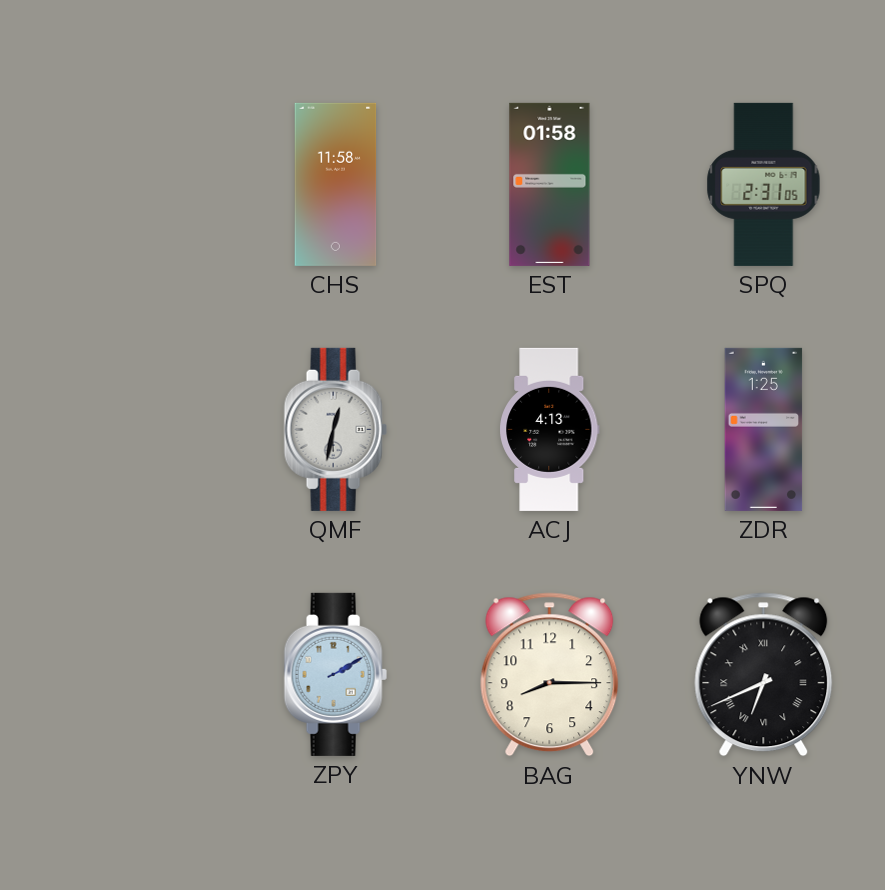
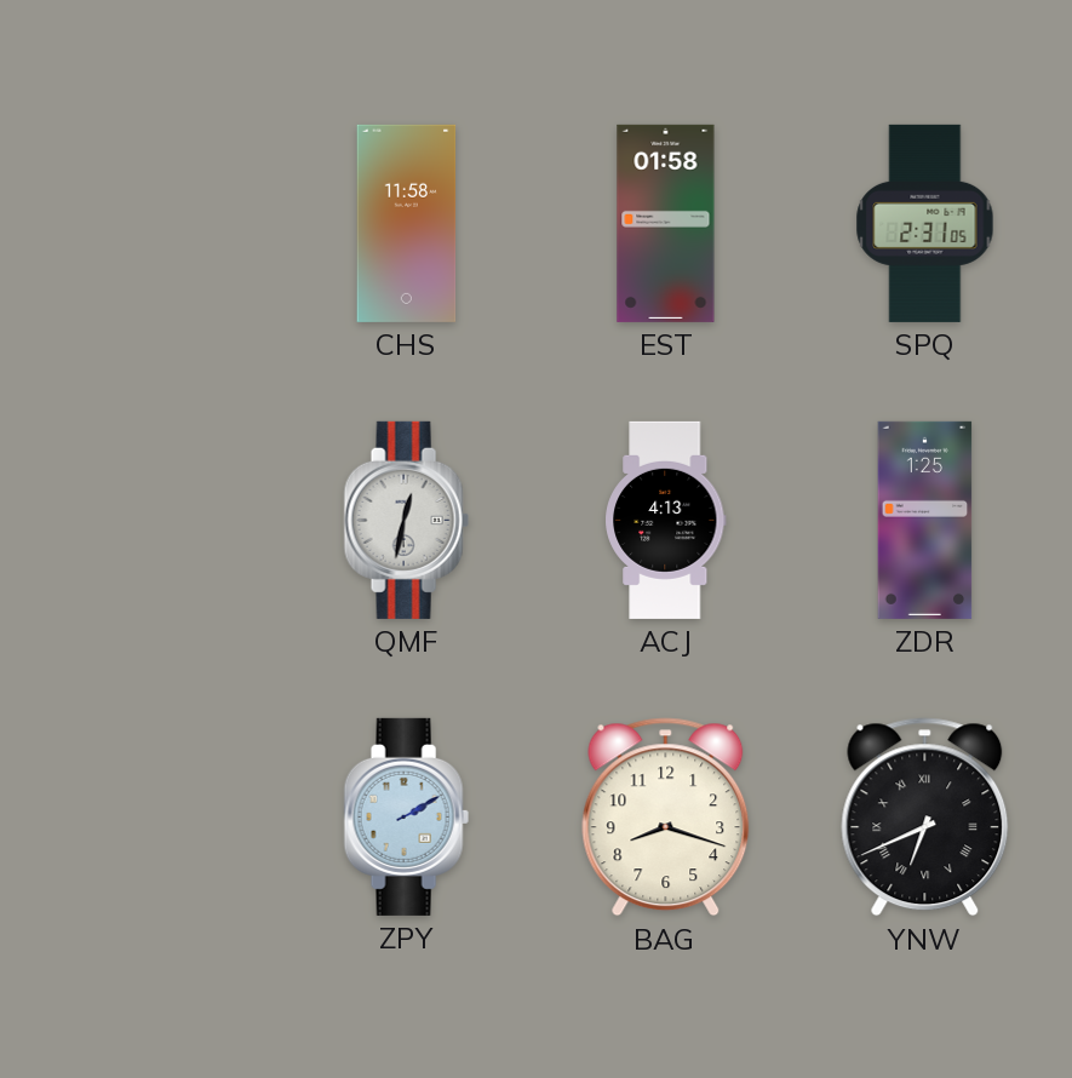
BAG: 8:15 -> 8:18 (666, 818)
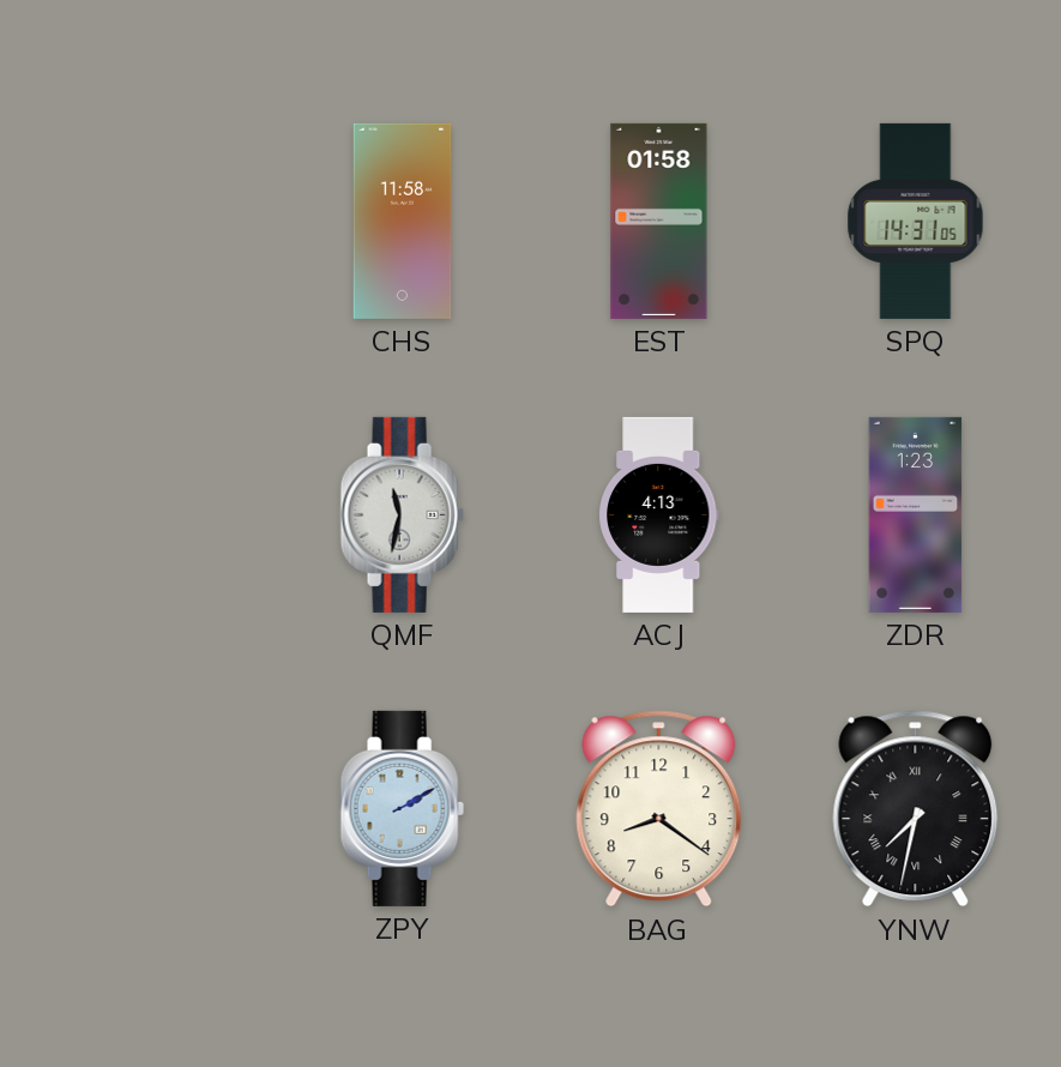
SPQ: 2:31 -> 14:31 (916, 221)
QMF: 12:32 -> 11:32 (402, 514)
ZDR: 1:25 -> 1:23 (916, 514)
BAG: 8:18 -> 8:21 (659, 809)
YNW: 6:41 -> 7:32 (916, 809)
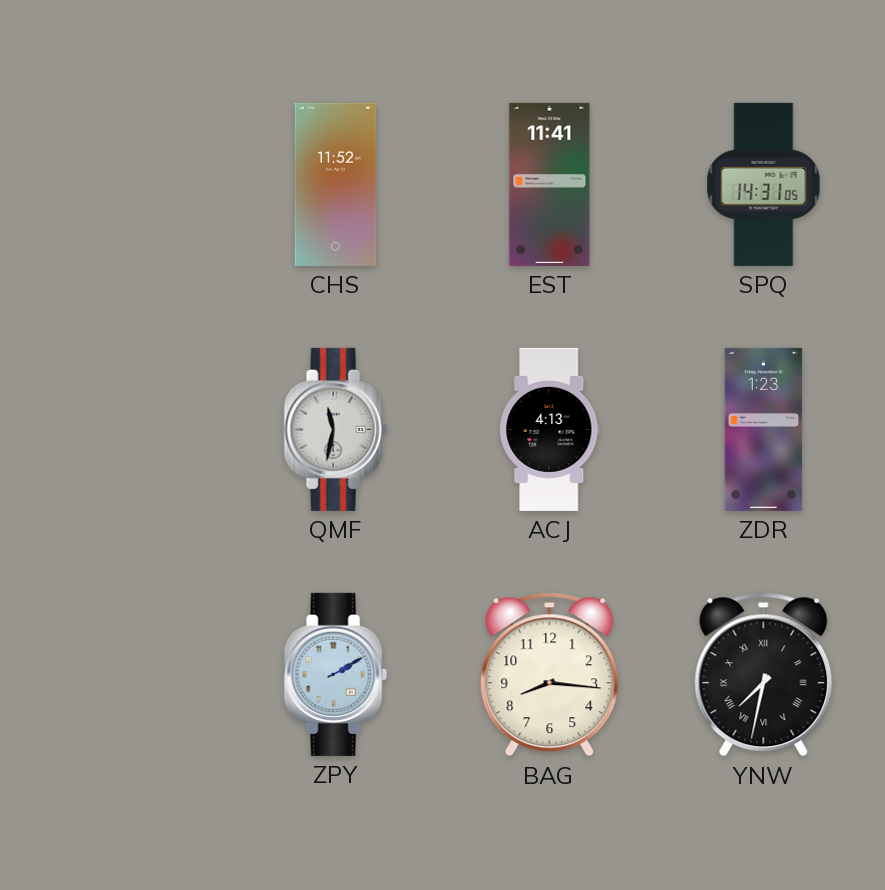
CHS: 11:58 -> 11:52 (336, 184)
EST: 01:58 -> 11:41 (550, 184)
BAG: 8:21 -> 8:16 (550, 675)
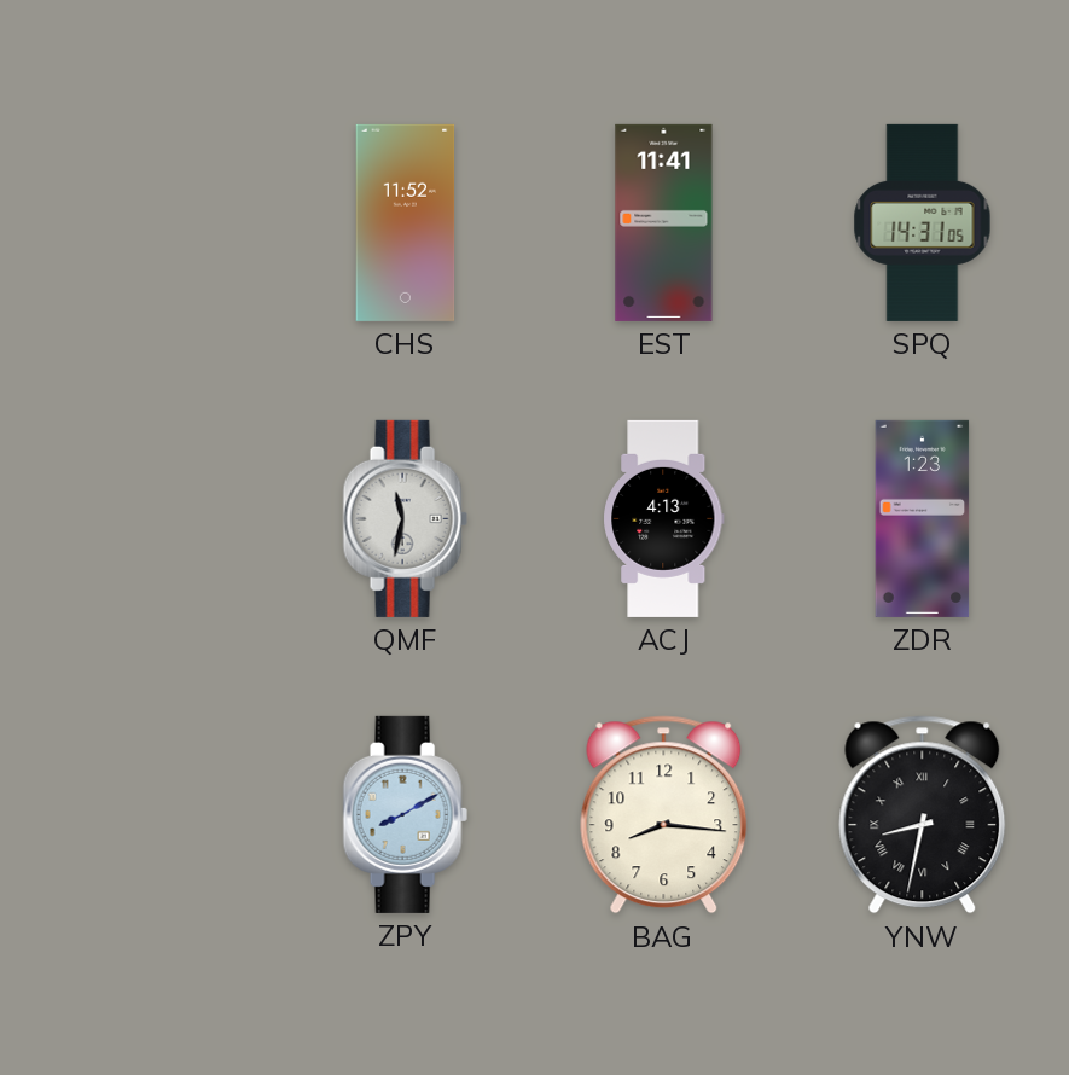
ZPY: 2:10 -> 8:10 (405, 814)
YNW: 7:32 -> 8:32 (923, 815)
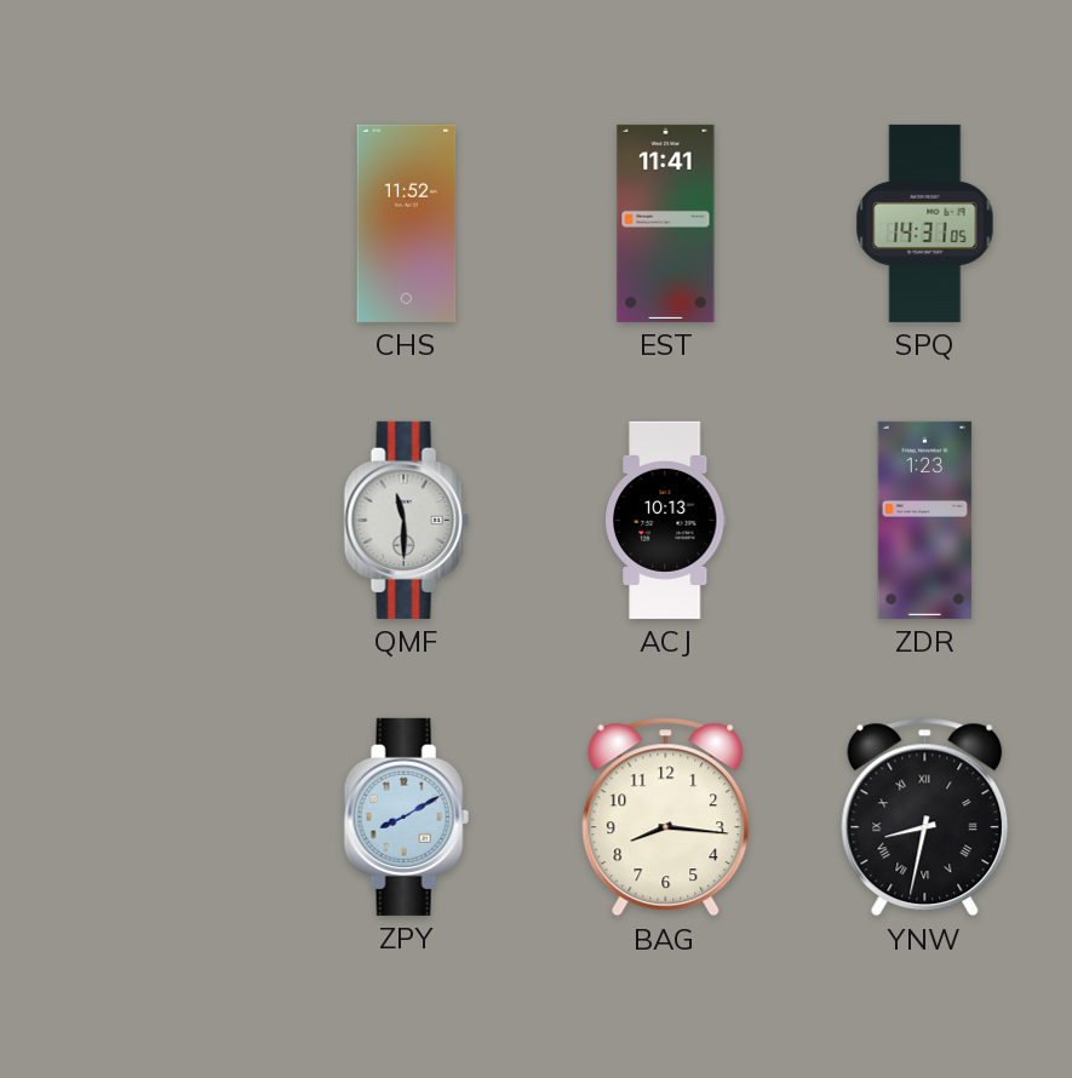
QMF: 11:32 -> 11:30 (406, 520)
ACJ: 4:13 -> 10:13 (666, 520)
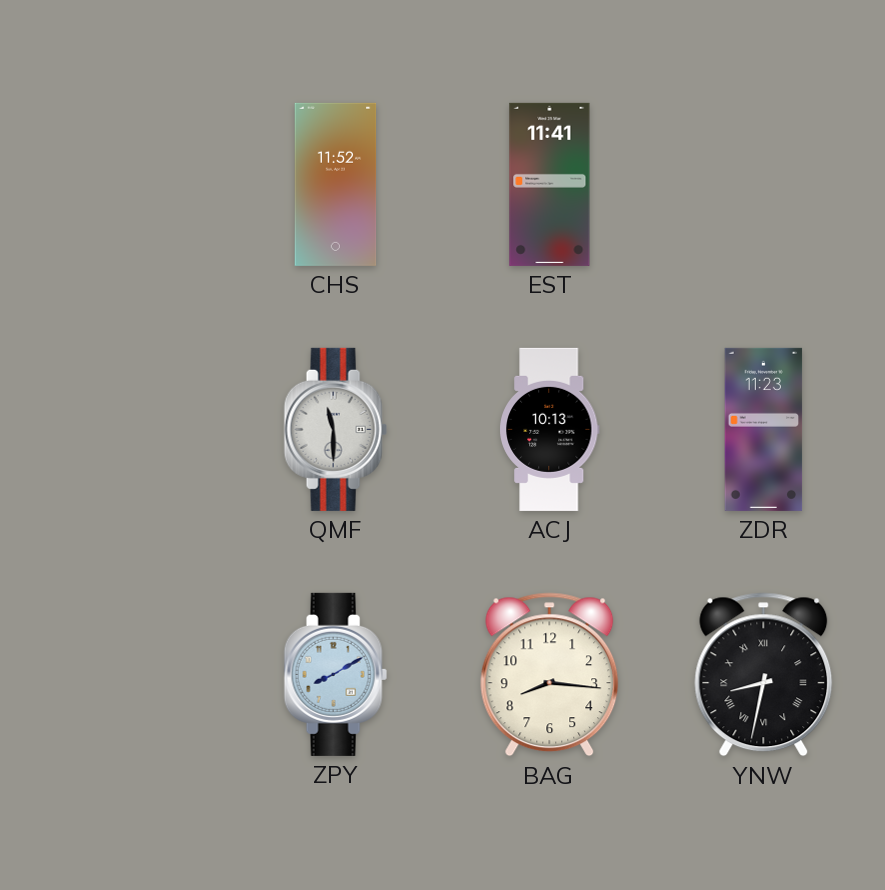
SPQ: 14:31 -> none (925, 223)
ZDR: 1:23 -> 11:23 (764, 429)
